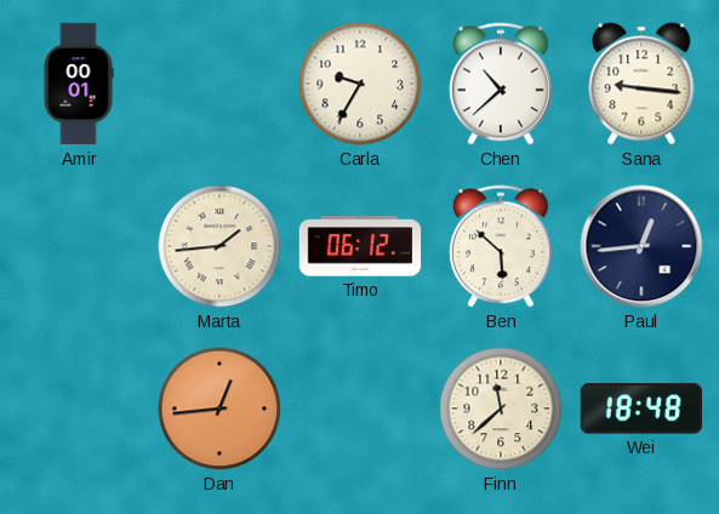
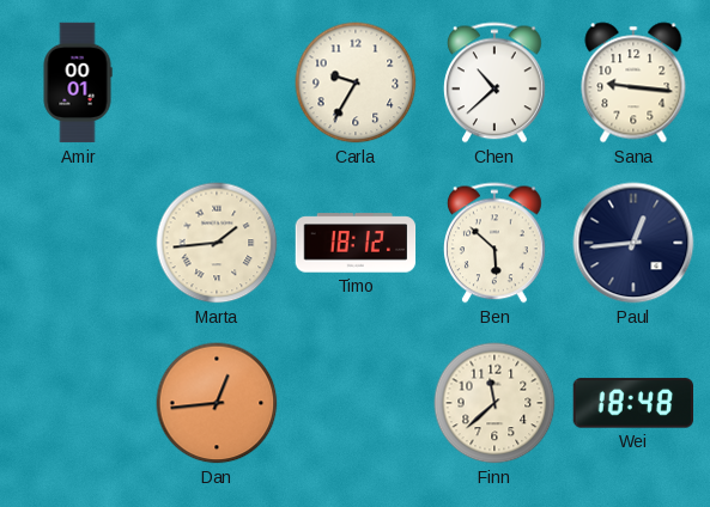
Timo: 06:12 -> 18:12 (356, 243)
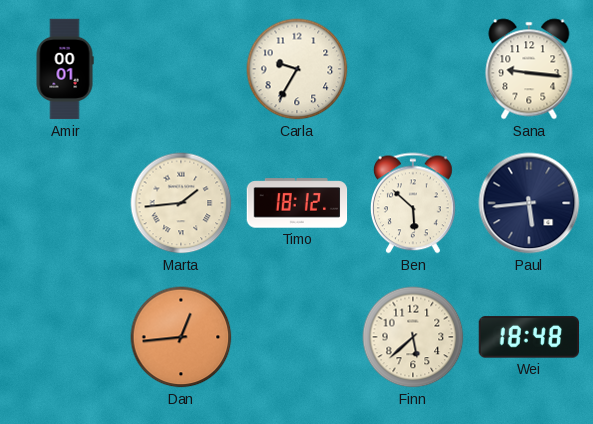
Chen: 10:38 -> none (494, 83)
Paul: 12:44 -> 5:44 (529, 203)
Finn: 11:38 -> 5:38 (413, 337)
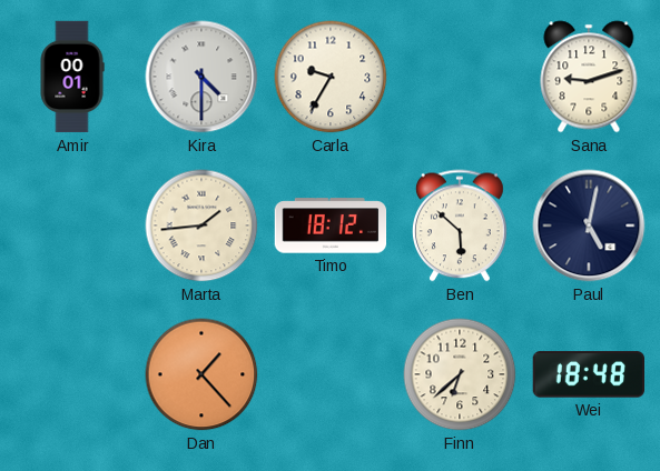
Kira: none -> 4:30 (201, 77)
Sana: 9:16 -> 9:12 (589, 77)
Paul: 5:44 -> 5:02 (589, 226)
Dan: 12:44 -> 1:23 (201, 374)
Finn: 5:38 -> 6:38 (460, 374)
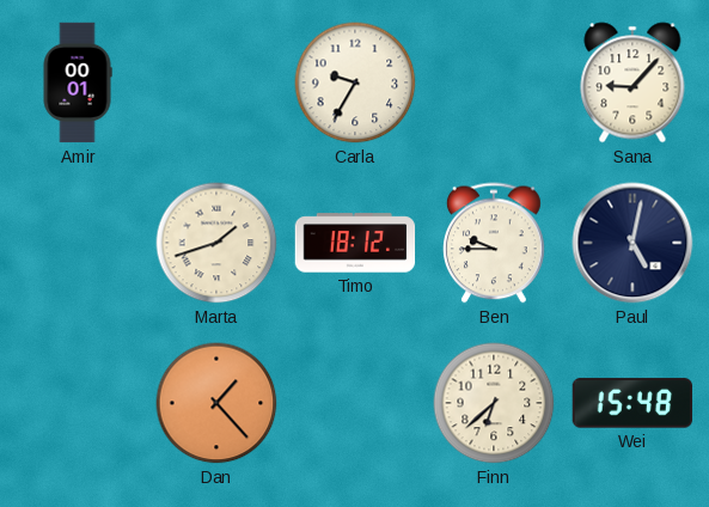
Kira: 4:30 -> none (201, 77)
Sana: 9:12 -> 9:07 (632, 83)
Marta: 1:44 -> 1:42 (216, 243)
Ben: 5:52 -> 9:45 (494, 243)
Wei: 18:48 -> 15:48 (631, 403)
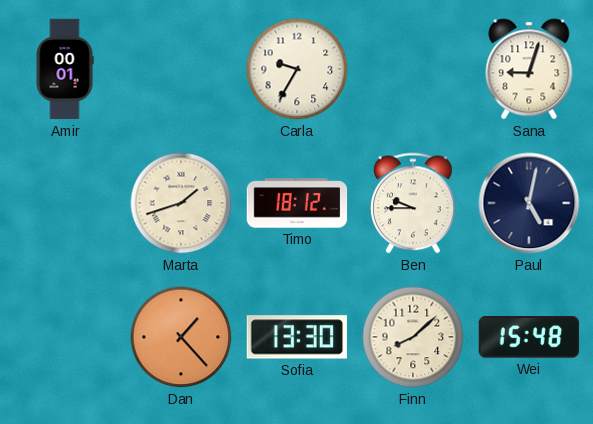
Sana: 9:07 -> 9:03 (529, 69)
Sofia: none -> 13:30 (297, 337)
Finn: 6:38 -> 8:08 (413, 337)
